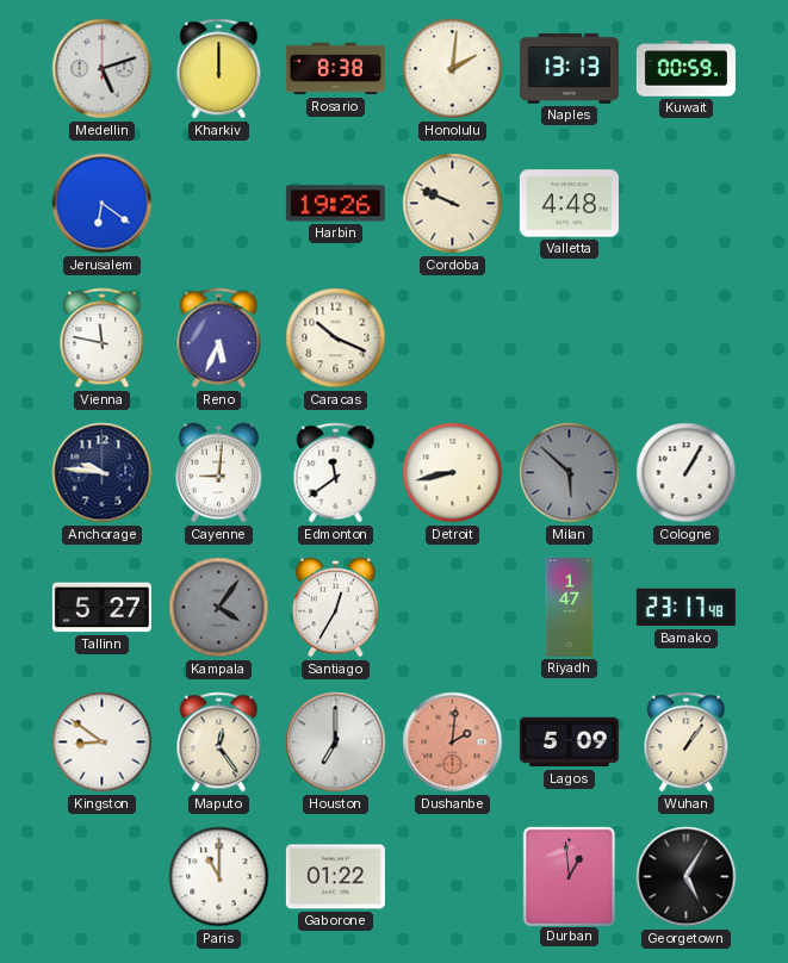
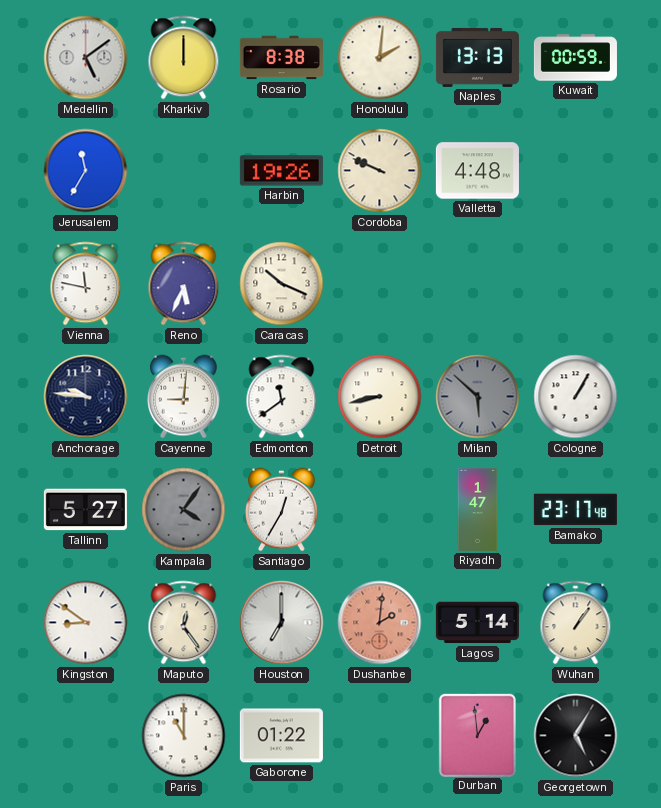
Medellin: 5:12 -> 5:09 (86, 58)
Jerusalem: 6:21 -> 11:35 (86, 171)
Lagos: 5:09 -> 5:14 (477, 623)
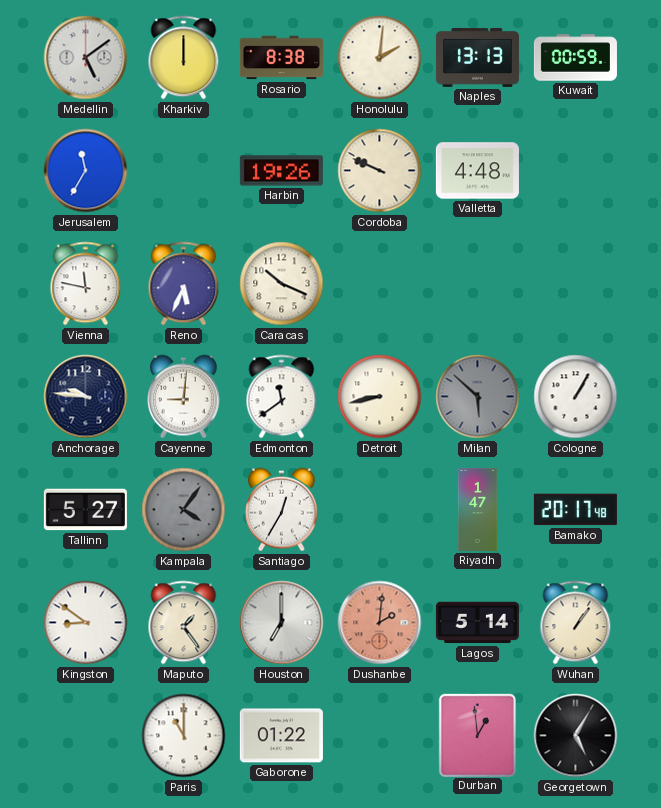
Bamako: 23:17 -> 20:17 (575, 510)
Maputo: 12:24 -> 1:24 (184, 623)
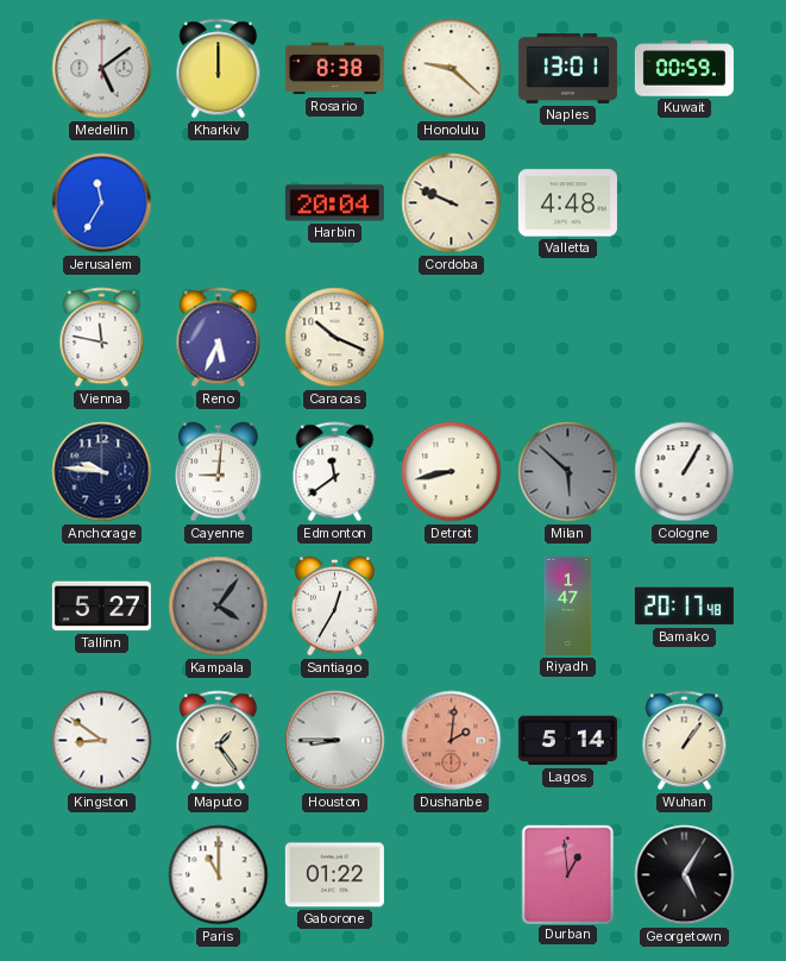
Honolulu: 2:01 -> 9:22 (452, 69)
Naples: 13:13 -> 13:01 (567, 68)
Harbin: 19:26 -> 20:04 (334, 203)
Houston: 7:00 -> 8:45 (335, 741)
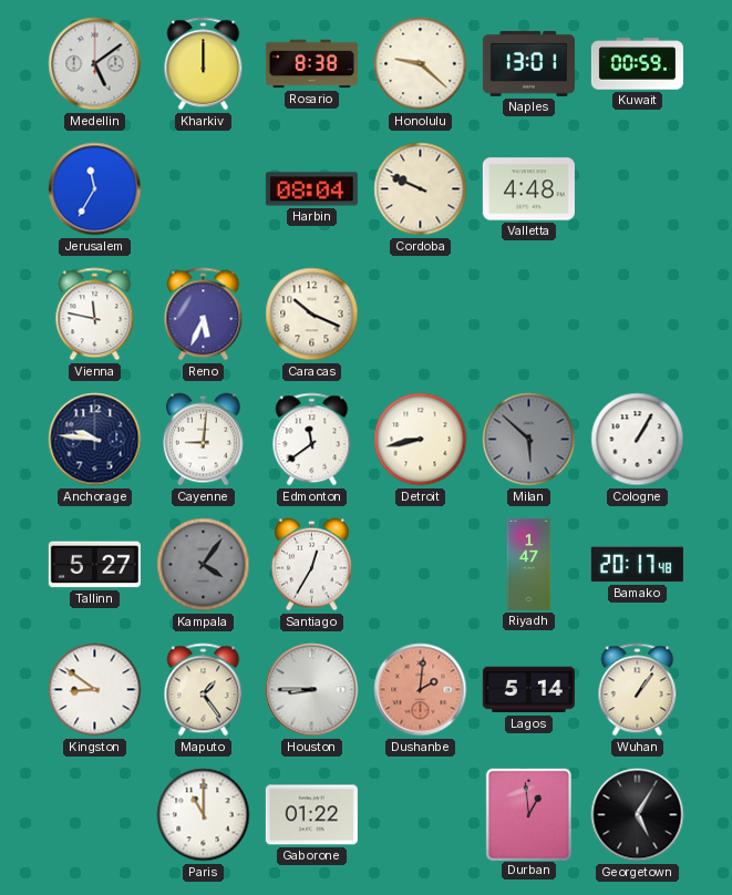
Harbin: 20:04 -> 08:04 (311, 189)
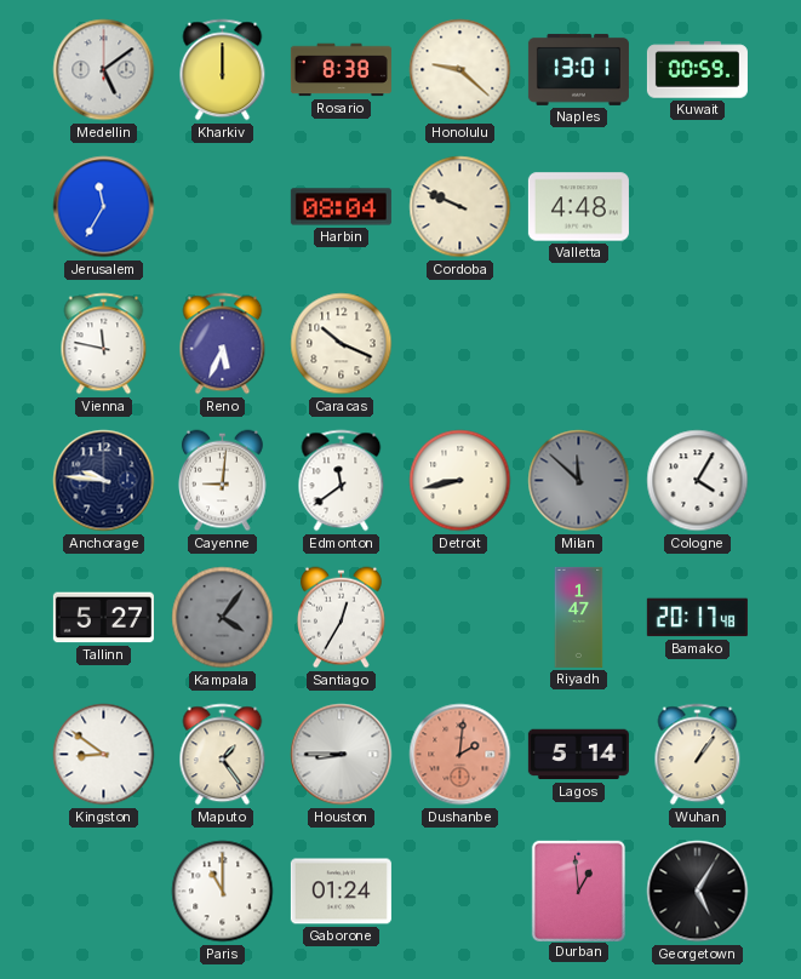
Milan: 5:52 -> 11:52 (579, 481)
Cologne: 1:05 -> 4:05 (698, 481)
Gaborone: 01:22 -> 01:24 (341, 892)
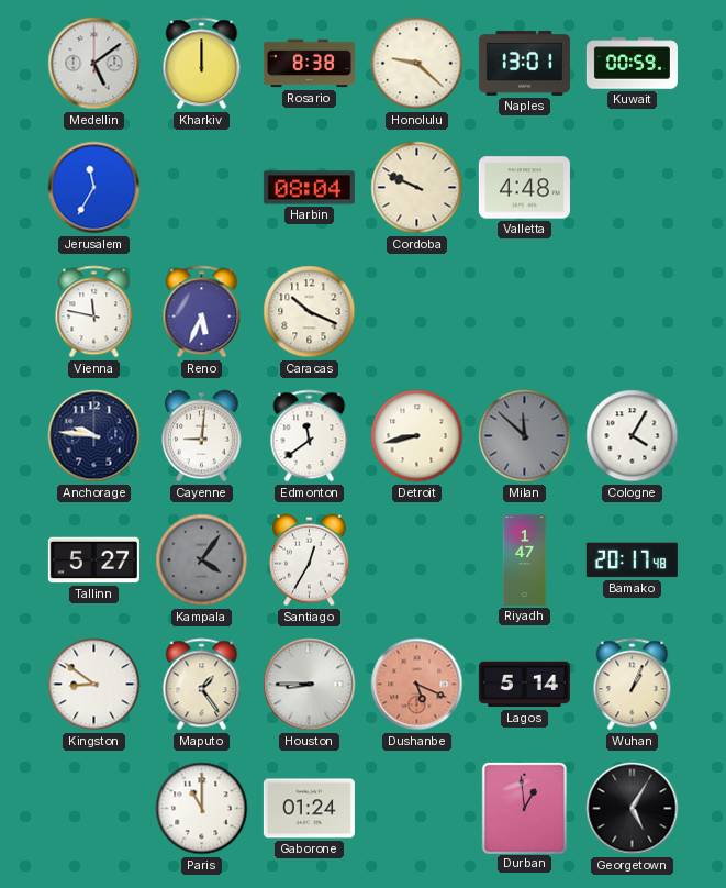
Dushanbe: 2:01 -> 5:19 (417, 685)
Wuhan: 1:06 -> 1:04 (633, 685)
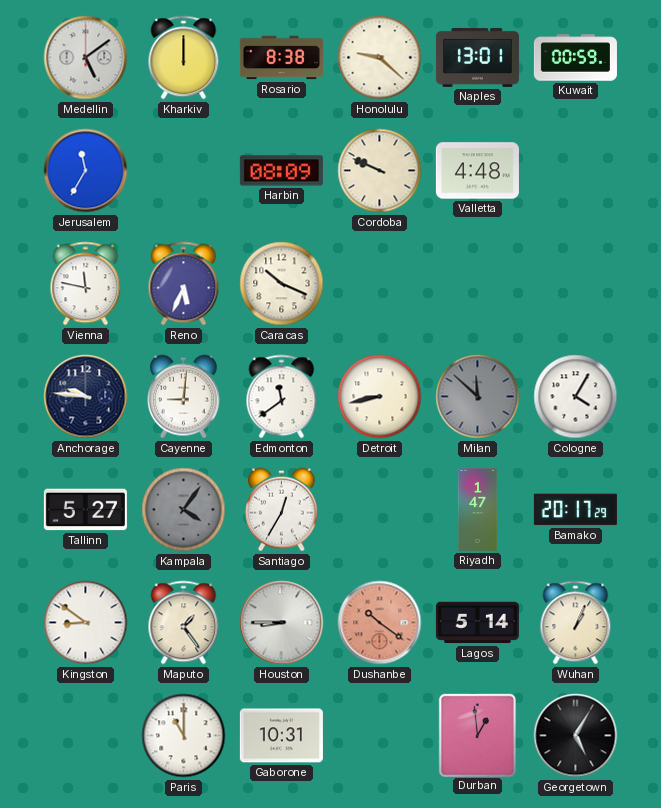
Harbin: 08:04 -> 08:09 (281, 171)
Bamako: 20:17:48 -> 20:17:29 (575, 510)
Dushanbe: 5:19 -> 10:21 (380, 623)
Gaborone: 01:24 -> 10:31 (281, 736)
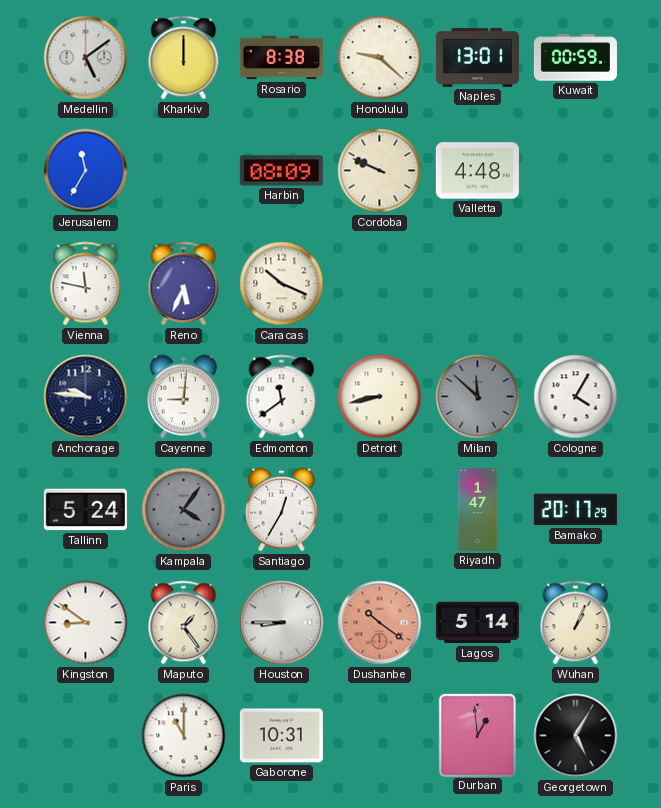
Tallinn: 5:27 -> 5:24 (85, 510)
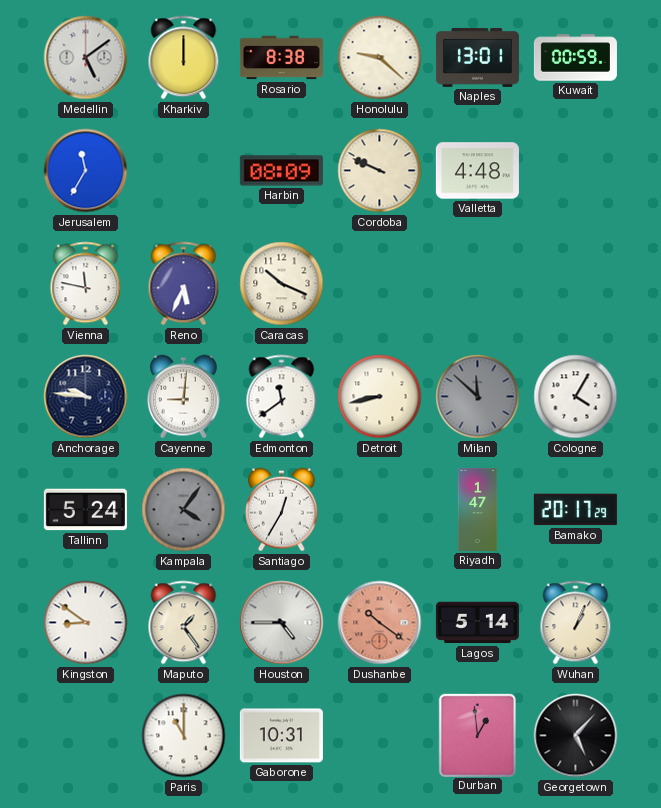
Houston: 8:45 -> 4:45 (282, 623)
Georgetown: 5:05 -> 5:07 (576, 736)
